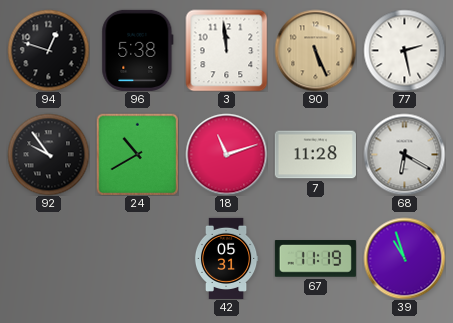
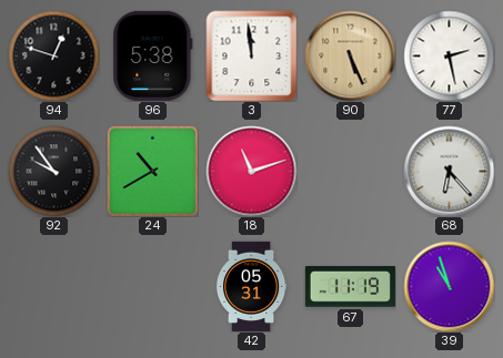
7: 11:28 -> none (315, 155)
68: 6:20 -> 6:23 (449, 171)
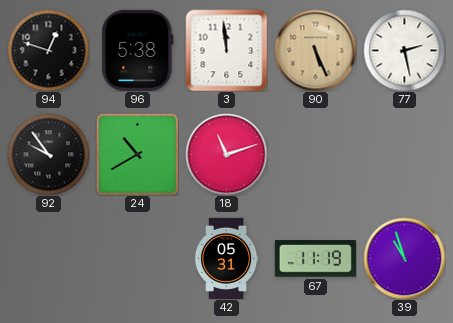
68: 6:23 -> none (449, 171)
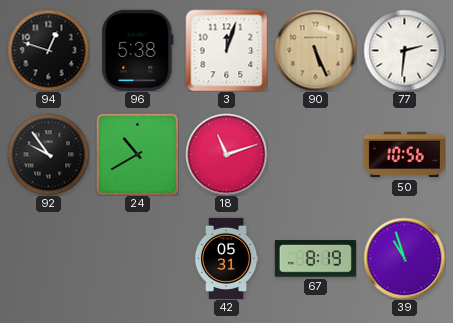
3: 11:59 -> 12:03 (226, 50)
77: 2:28 -> 2:31 (404, 50)
50: none -> 10:56 (404, 155)
67: 11:19 -> 8:19 (315, 259)
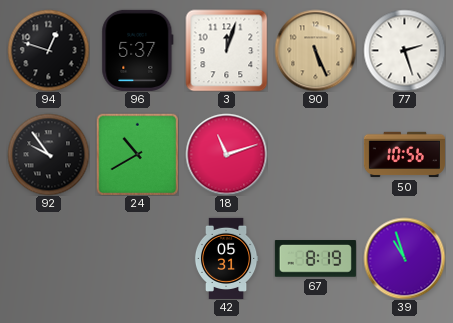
96: 5:38 -> 5:37 (138, 50)
77: 2:31 -> 2:27 (404, 50)
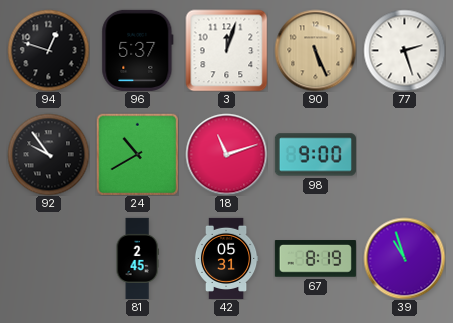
98: none -> 9:00 (315, 155)
50: 10:56 -> none (404, 155)
81: none -> 2:45 (137, 258)
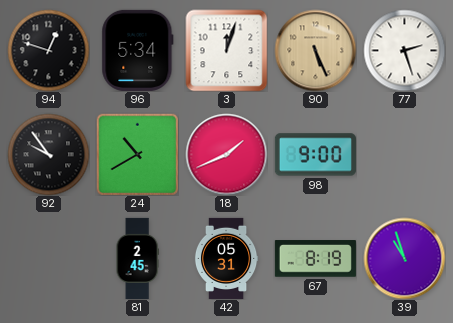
96: 5:37 -> 5:34 (138, 50)
18: 11:12 -> 1:41 (226, 154)
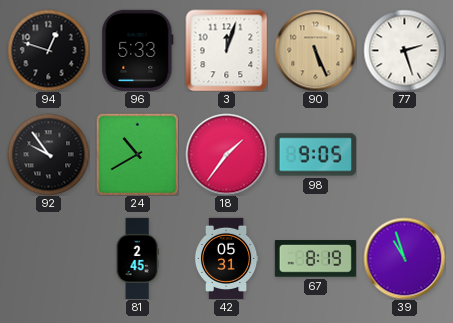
96: 5:34 -> 5:33 (138, 50)
18: 1:41 -> 1:36 (226, 154)
98: 9:00 -> 9:05 (315, 155)
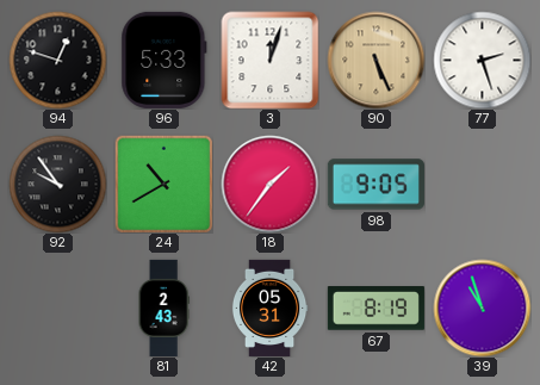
81: 2:45 -> 2:43 (163, 308)
